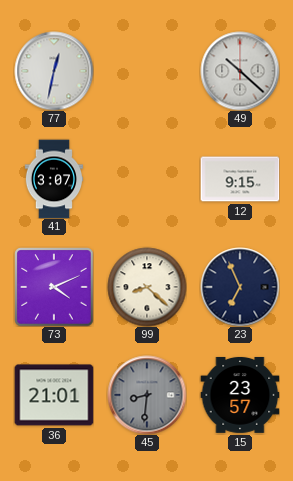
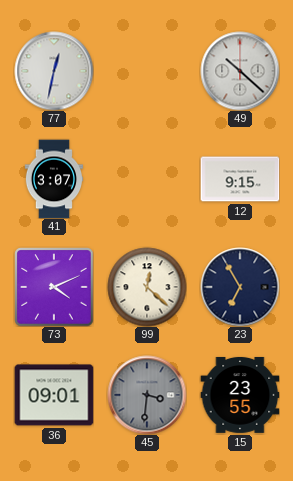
99: 8:22 -> 12:22 (147, 287)
23: 6:56 -> 6:55 (240, 287)
36: 21:01 -> 09:01 (54, 395)
45: 8:31 -> 3:31 (147, 395)
15: 23:57 -> 23:55 (240, 395)
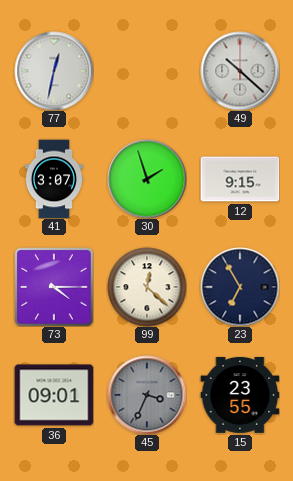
30: none -> 1:57 (147, 179)
73: 4:11 -> 4:15 (54, 287)
45: 3:31 -> 3:34 (147, 395)
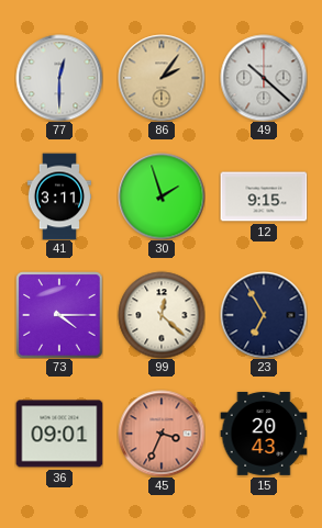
77: 12:32 -> 12:30 (59, 78)
86: none -> 2:06 (162, 78)
41: 3:07 -> 3:11 (58, 196)
45 dial: grey -> salmon (162, 434)
15: 23:55 -> 20:43 (264, 434)
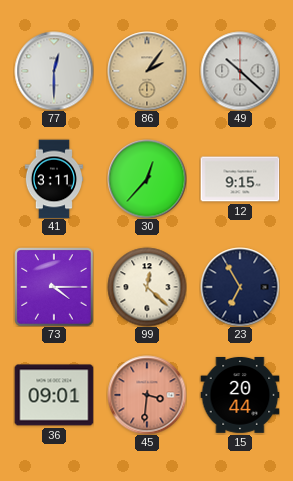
30: 1:57 -> 12:37 (147, 179)
45: 3:34 -> 3:31 (147, 395)
15: 20:43 -> 20:44 (240, 395)
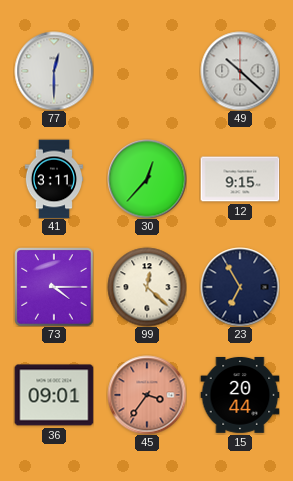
86: 2:06 -> none (147, 71)
45: 3:31 -> 3:36 (147, 395)
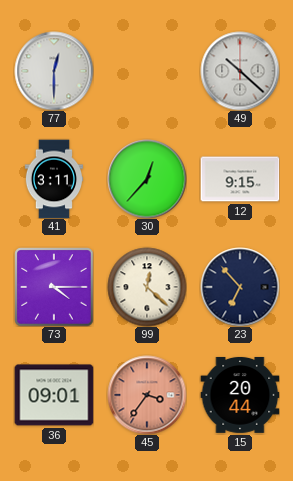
23: 6:55 -> 6:53 (240, 287)
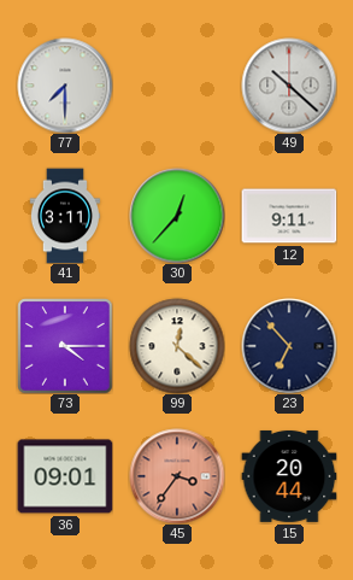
77: 12:30 -> 7:30 (65, 86)
12: 9:15 -> 9:11 (289, 216)
